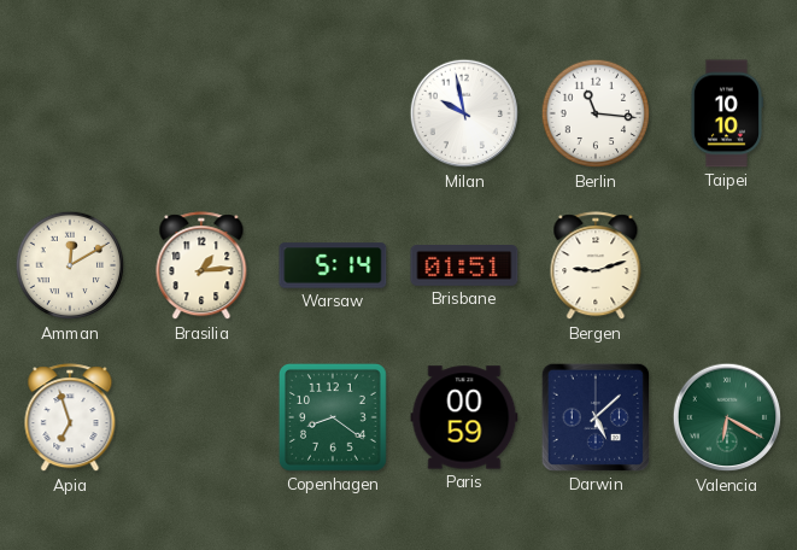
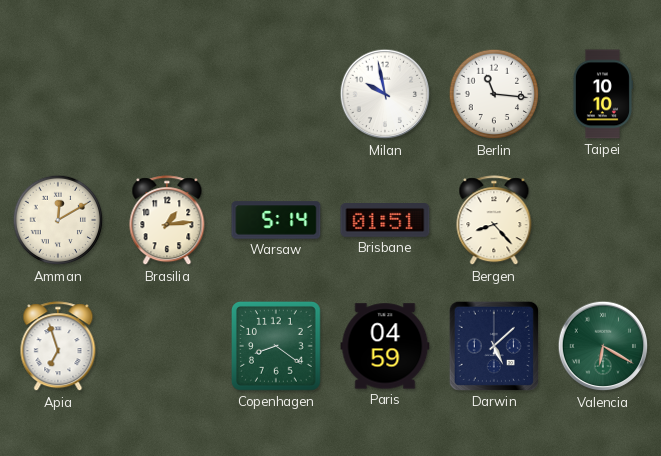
Bergen: 9:12 -> 8:23 (494, 221)
Paris: 00:59 -> 04:59 (385, 346)
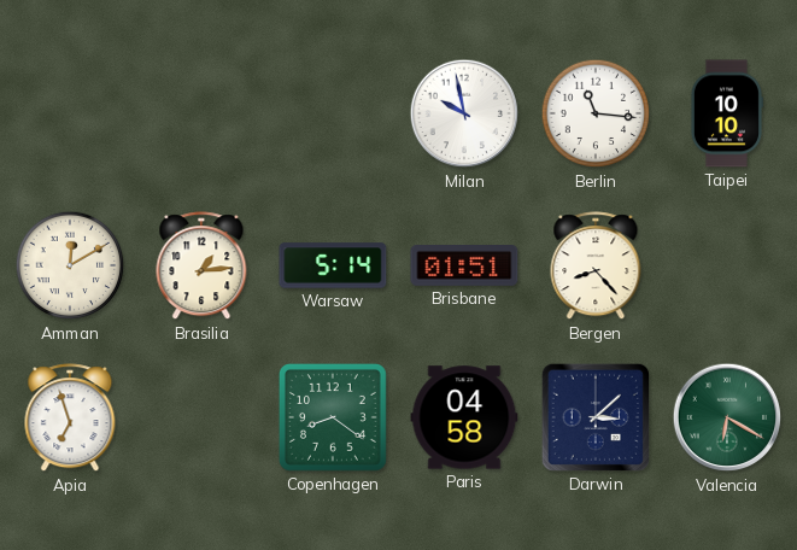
Paris: 04:59 -> 04:58 (464, 417)
Darwin: 5:08 -> 3:08 (596, 417)
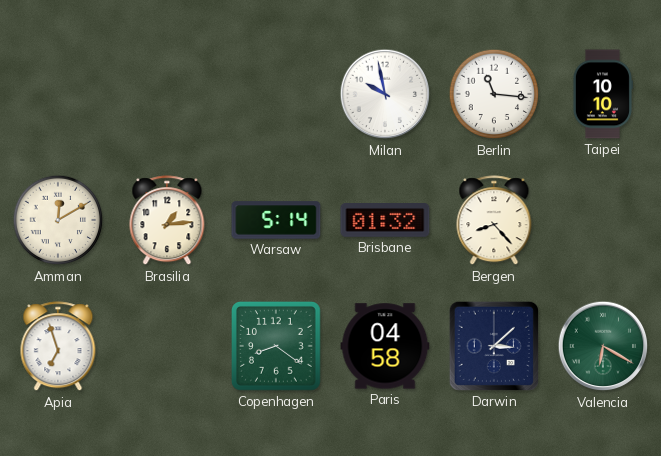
Brisbane: 01:51 -> 01:32 (385, 221)
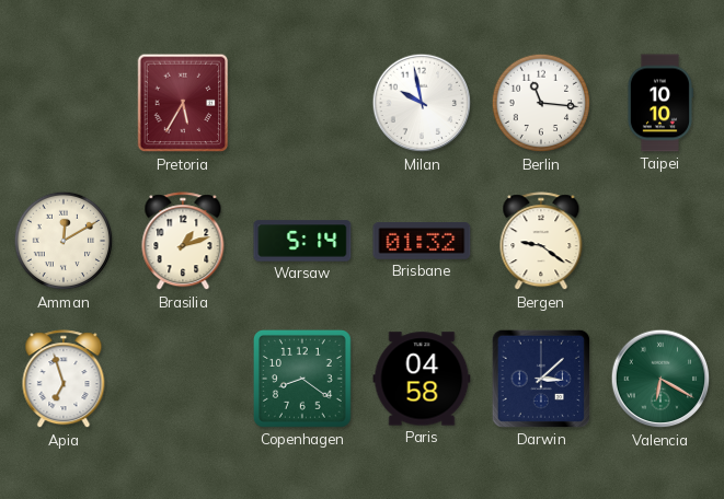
Pretoria: none -> 5:35 (183, 103)
Brasilia: 1:14 -> 1:12 (183, 242)
Bergen: 8:23 -> 9:21 (541, 242)
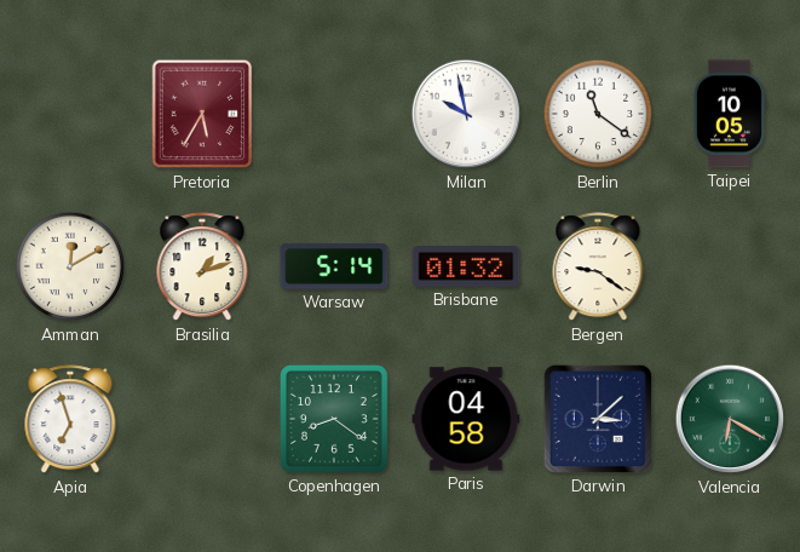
Berlin: 11:16 -> 11:21 (598, 114)
Taipei: 10:10 -> 10:05 (729, 114)
